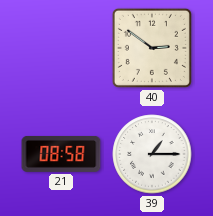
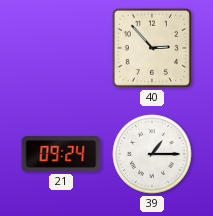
40: 2:51 -> 2:53 (152, 48)
21: 08:58 -> 09:24 (61, 154)
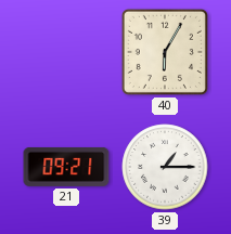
40: 2:53 -> 6:05 (165, 52)
21: 09:24 -> 09:21 (66, 167)
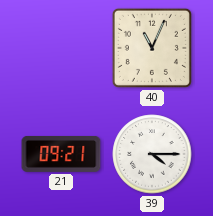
40: 6:05 -> 11:04 (152, 48)
39: 1:15 -> 4:15 (152, 154)
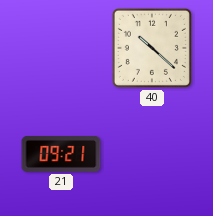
40: 11:04 -> 10:22 (152, 48)
39: 4:15 -> none (152, 154)
